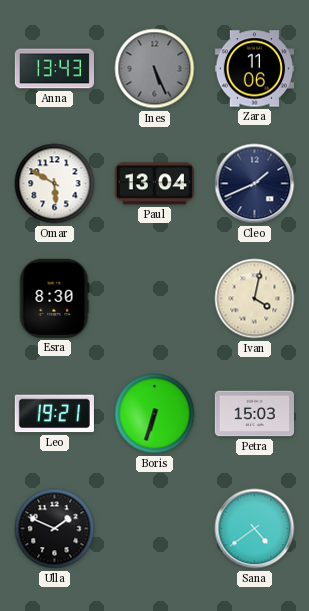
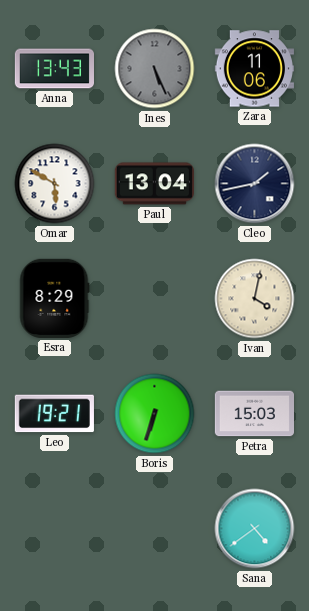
Cleo: 1:41 -> 1:43 (255, 184)
Esra: 8:30 -> 8:29 (55, 298)
Ulla: 1:49 -> none (55, 529)
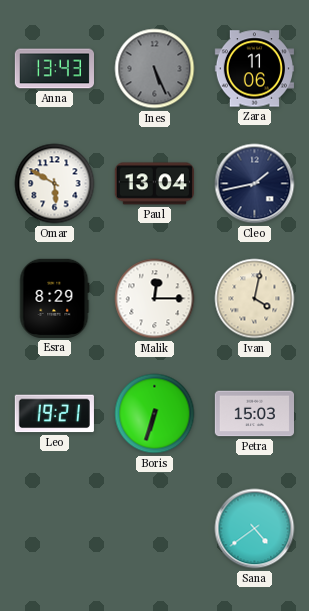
Malik: none -> 12:15 (155, 299)
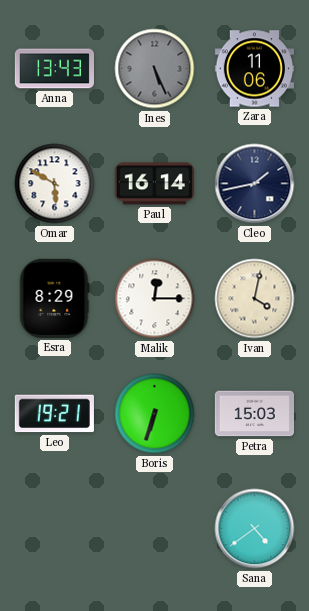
Paul: 13:04 -> 16:14 (154, 184)
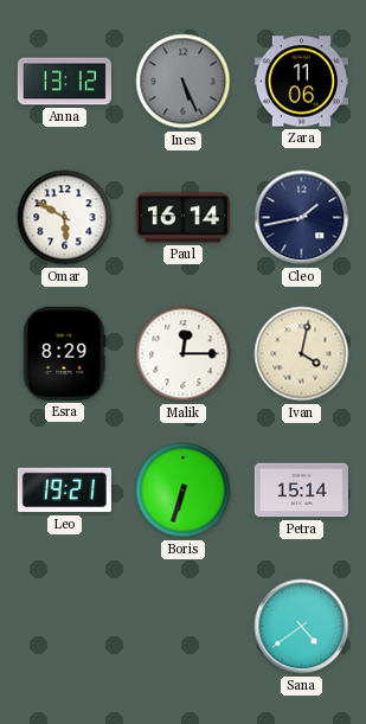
Anna: 13:43 -> 13:12 (64, 82)
Petra: 15:03 -> 15:14 (301, 491)
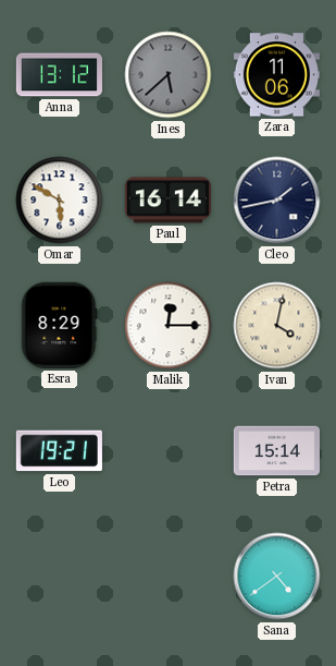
Ines: 5:26 -> 5:38 (169, 75)
Boris: 6:33 -> none (184, 491)
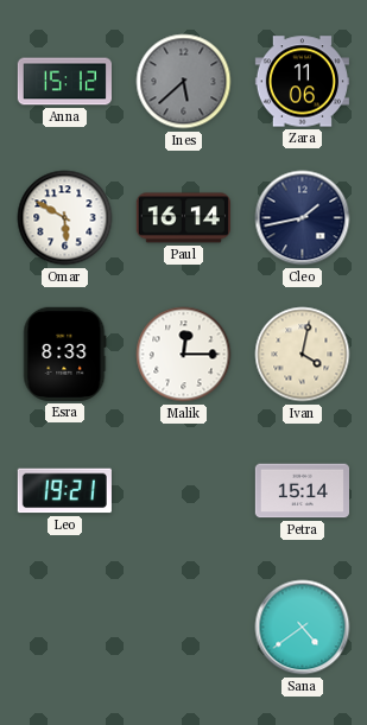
Anna: 13:12 -> 15:12 (64, 82)
Esra: 8:29 -> 8:33 (65, 354)
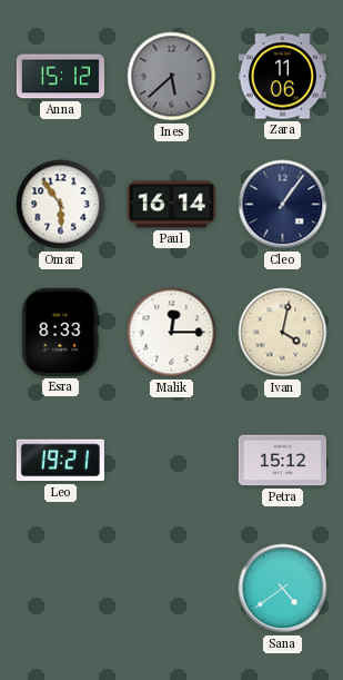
Omar: 5:50 -> 5:54 (61, 205)
Cleo: 1:43 -> 1:06 (283, 205)
Petra: 15:14 -> 15:12 (282, 461)
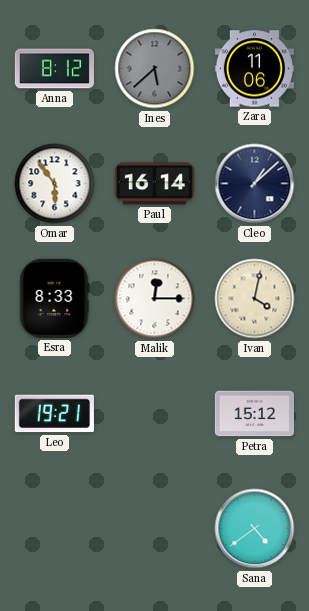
Anna: 15:12 -> 8:12 (54, 69)
Cleo: 1:06 -> 1:08 (255, 184)
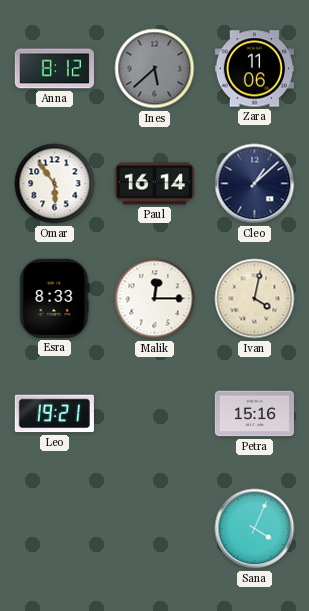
Petra: 15:12 -> 15:16 (254, 414)
Sana: 4:39 -> 4:04 (255, 529)
